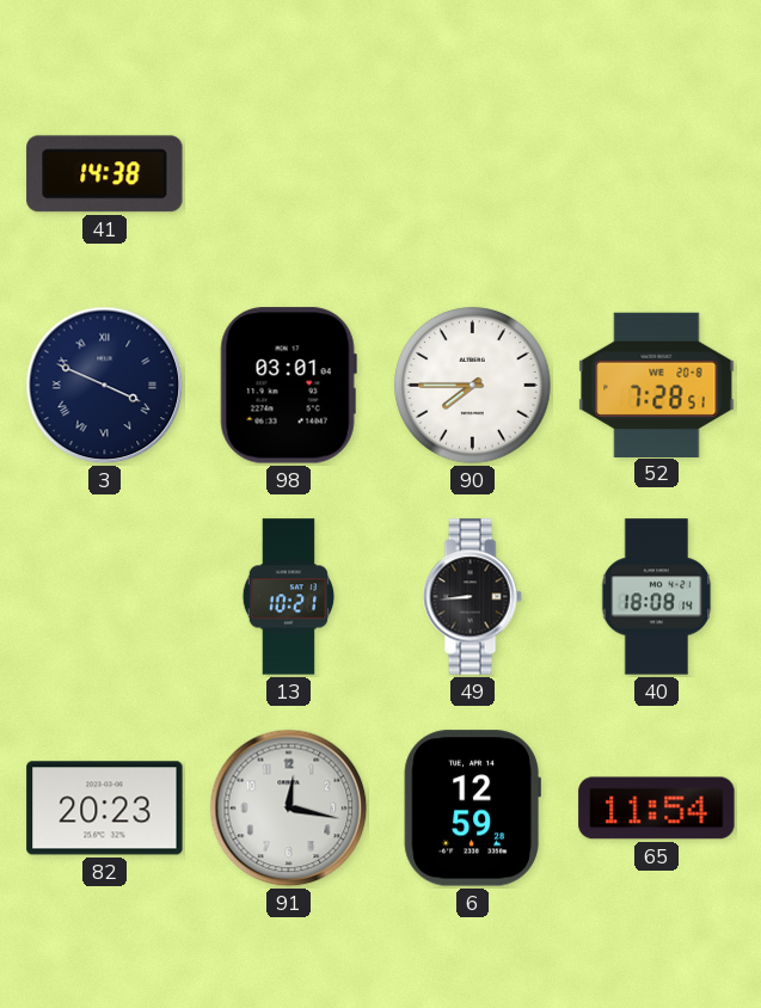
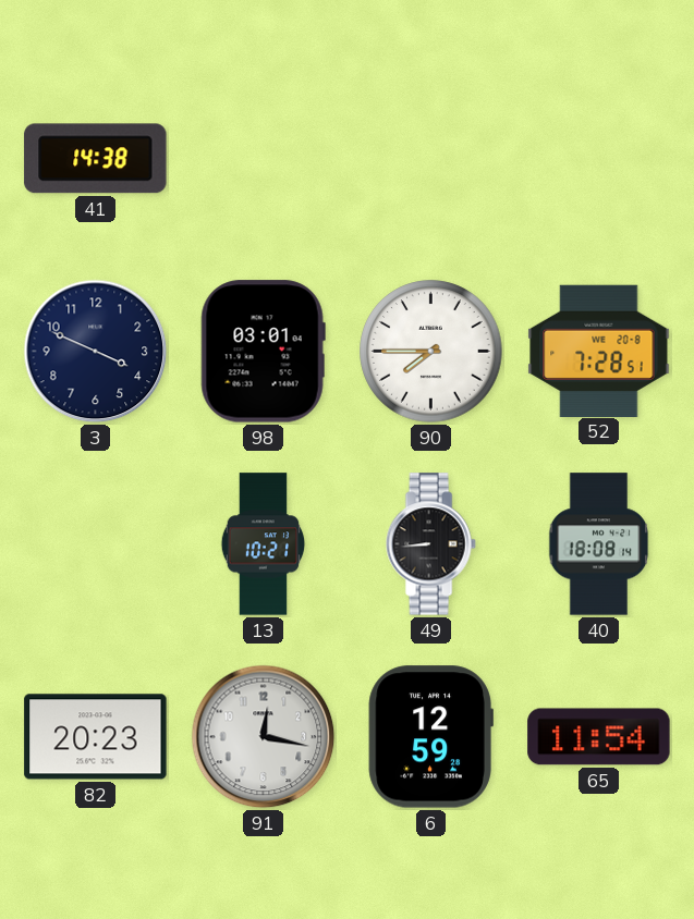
3 numerals: Roman -> Arabic (96, 352)
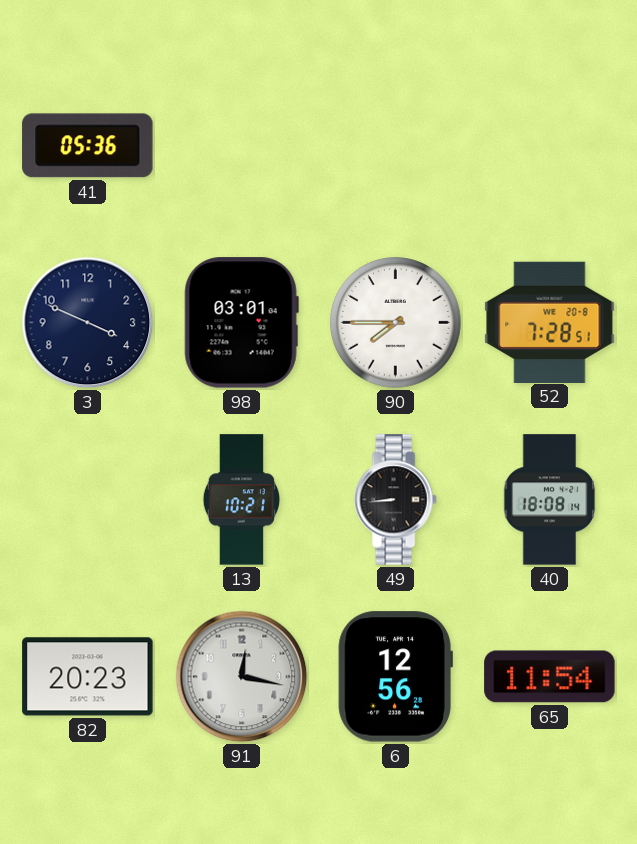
41: 14:38 -> 05:36 (88, 146)
6: 12:59 -> 12:56 (395, 677)
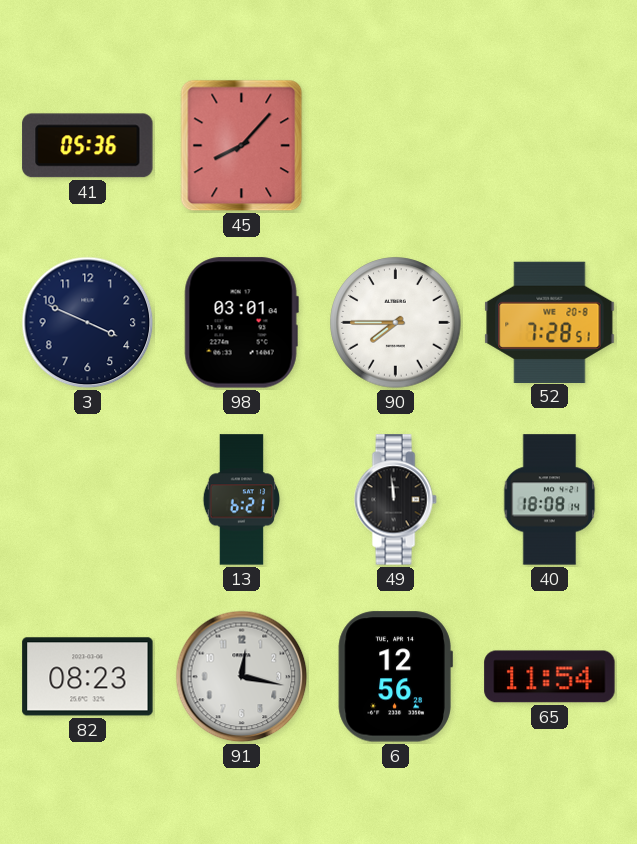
45: none -> 8:07 (242, 146)
13: 10:21 -> 6:21 (242, 500)
49: 8:44 -> 11:59 (395, 500)
82: 20:23 -> 08:23 (88, 677)
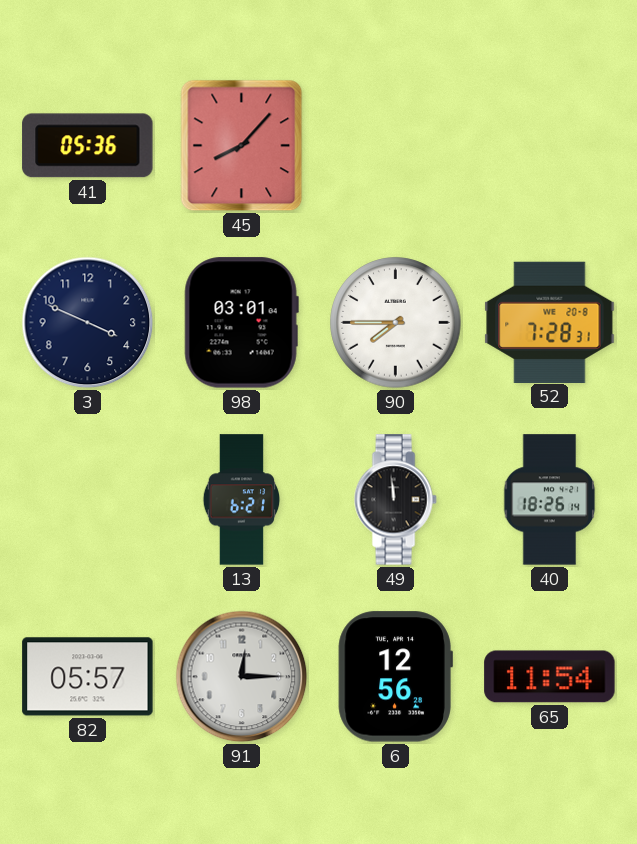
52: 7:28:51 -> 7:28:31 (550, 322)
40: 18:08 -> 18:26 (550, 500)
82: 08:23 -> 05:57 (88, 677)
91: 12:17 -> 12:15 (242, 677)
